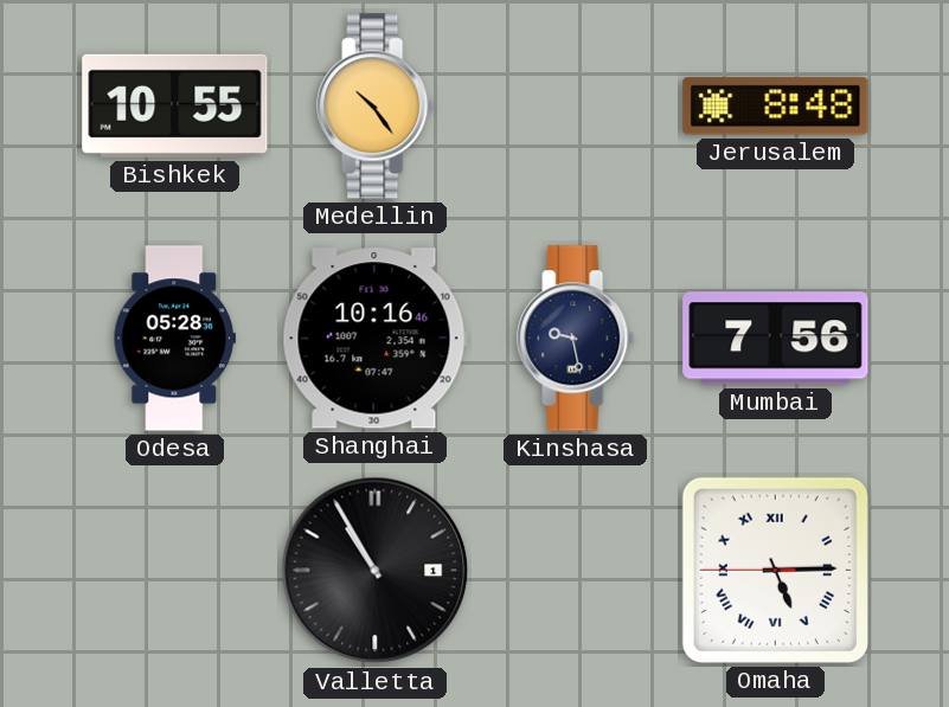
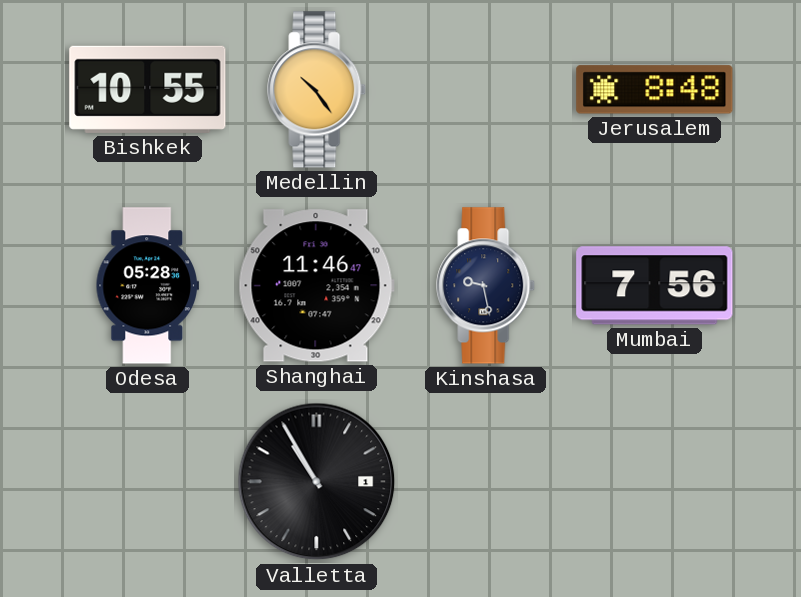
Shanghai: 10:16 -> 11:46 (316, 286)
Omaha: 5:14 -> none (775, 570)
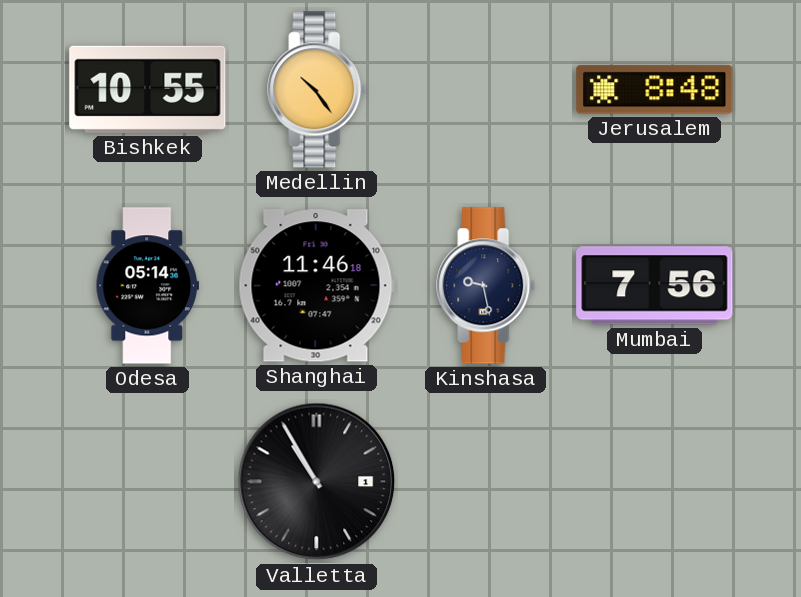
Odesa: 05:28 -> 05:14 (147, 286)
Shanghai: 11:46:47 -> 11:46:18 (316, 286)
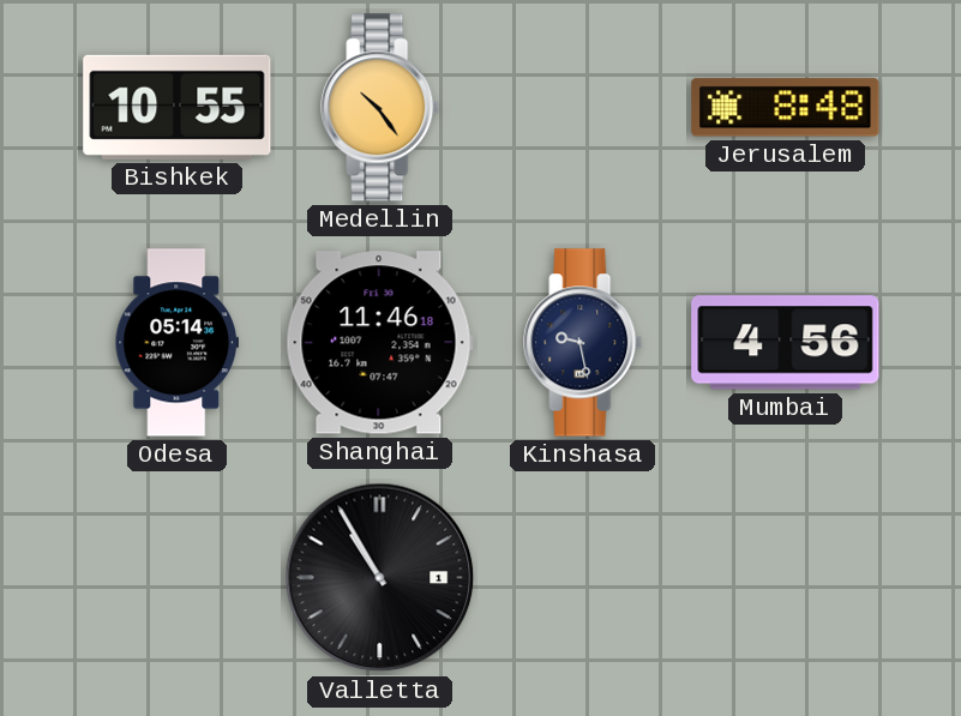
Mumbai: 7:56 -> 4:56 (786, 343)
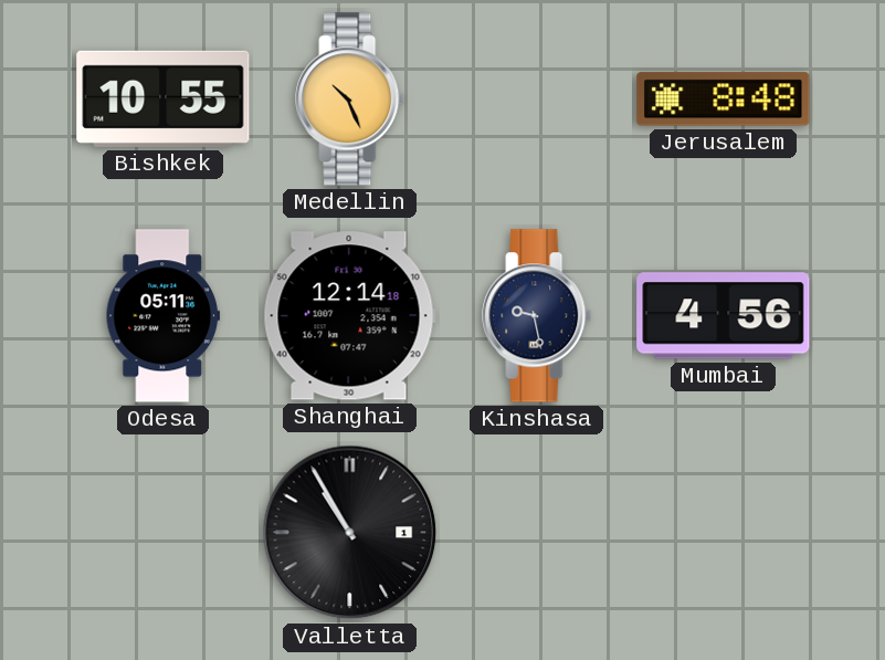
Medellin: 10:24 -> 10:26 (350, 99)
Odesa: 05:14 -> 05:11 (162, 316)
Shanghai: 11:46 -> 12:14 (349, 316)
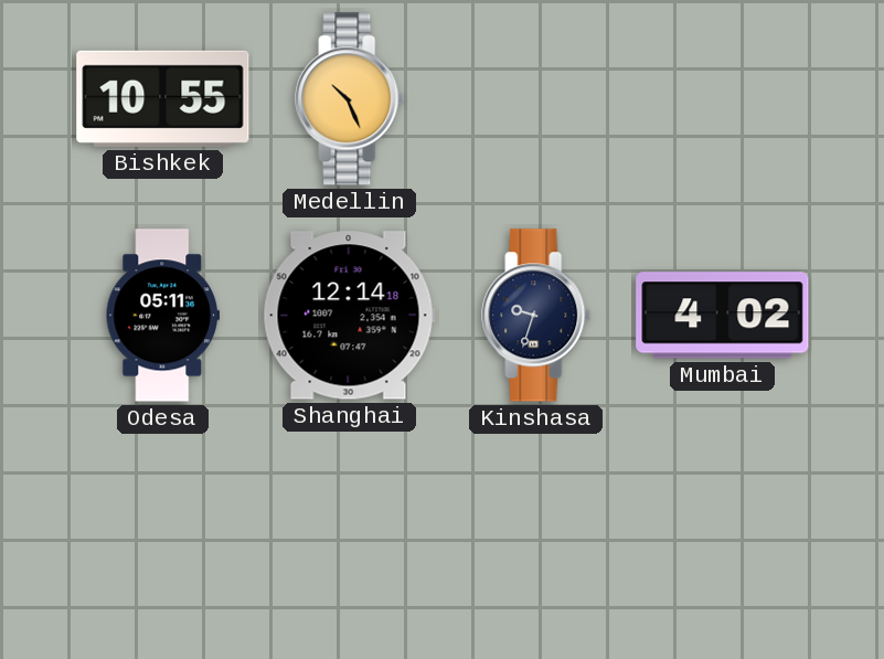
Jerusalem: 8:48 -> none (724, 99)
Kinshasa: 9:28 -> 9:33 (536, 316)
Mumbai: 4:56 -> 4:02 (723, 316)
Valletta: 10:55 -> none (350, 533)
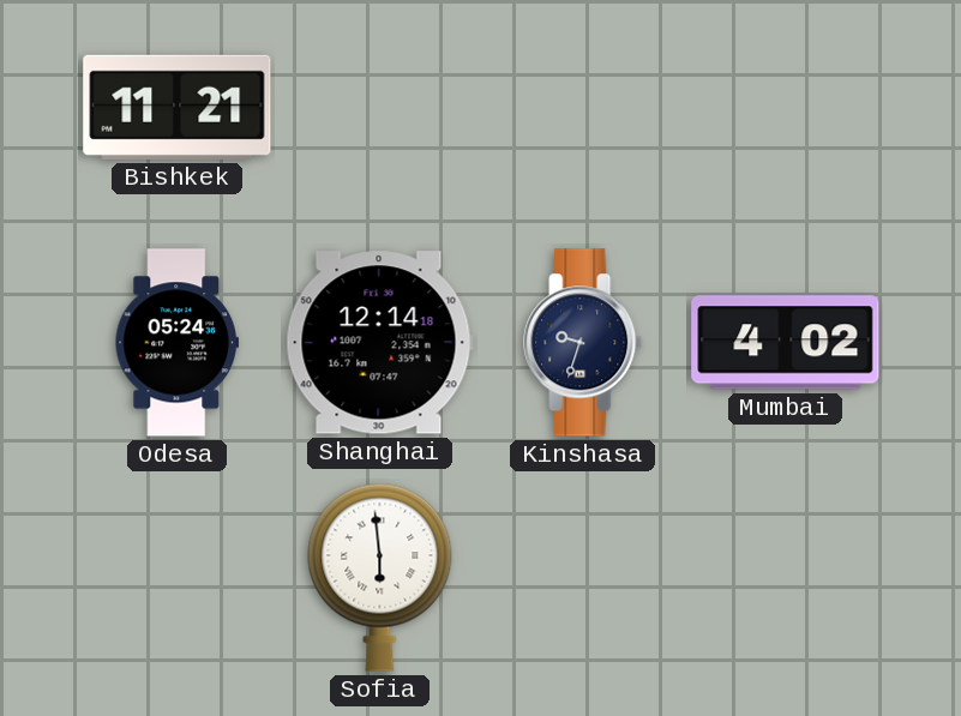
Bishkek: 10:55 -> 11:21 (178, 107)
Medellin: 10:26 -> none (350, 99)
Odesa: 05:11 -> 05:24 (176, 343)
Sofia: none -> 5:59 (380, 577)
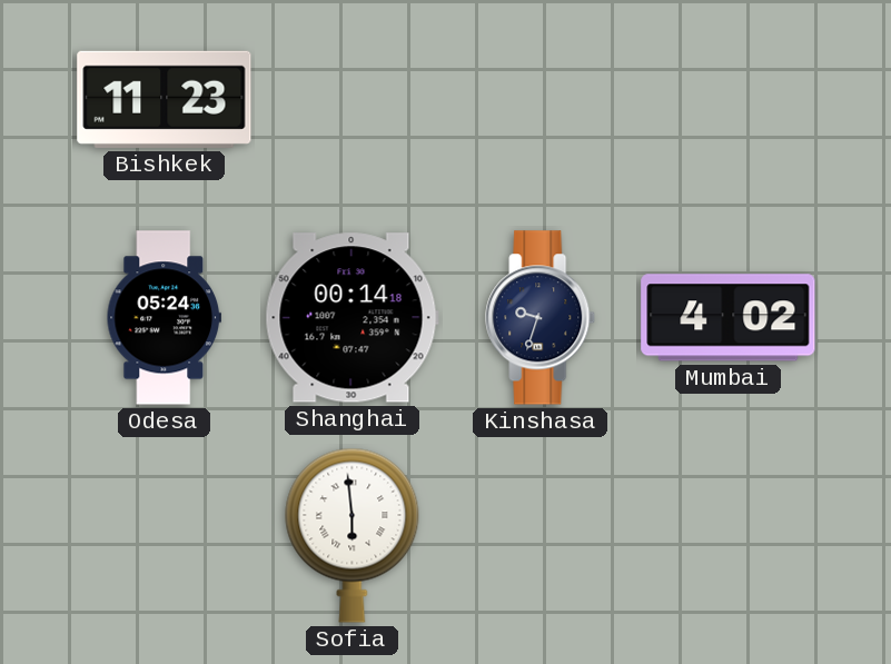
Bishkek: 11:21 -> 11:23 (165, 99)
Shanghai: 12:14 -> 00:14 (352, 318)
